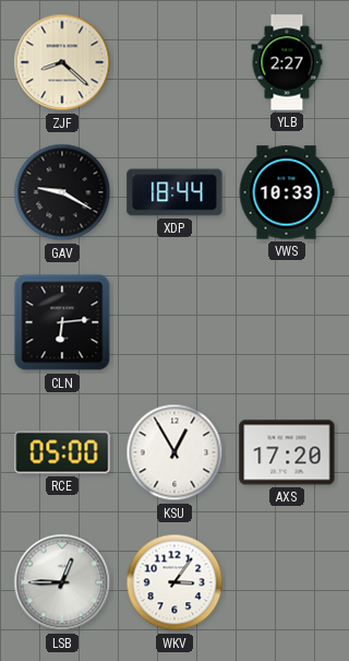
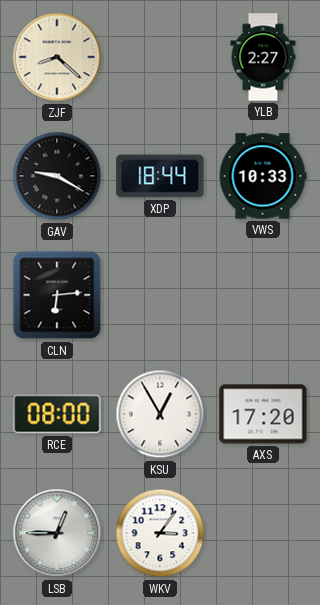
RCE: 05:00 -> 08:00 (57, 414)
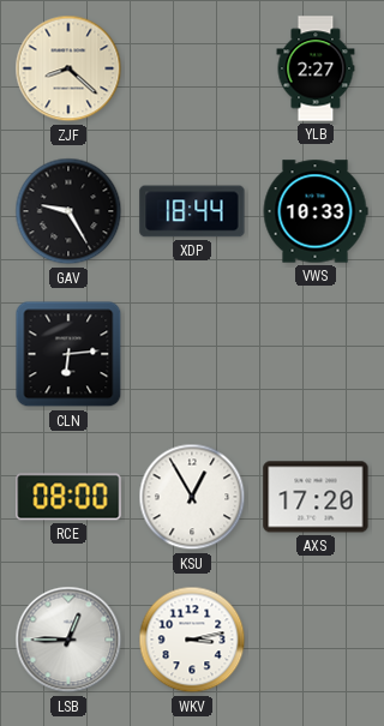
GAV: 9:20 -> 9:25 (68, 211)
WKV: 3:06 -> 3:13 (192, 640)
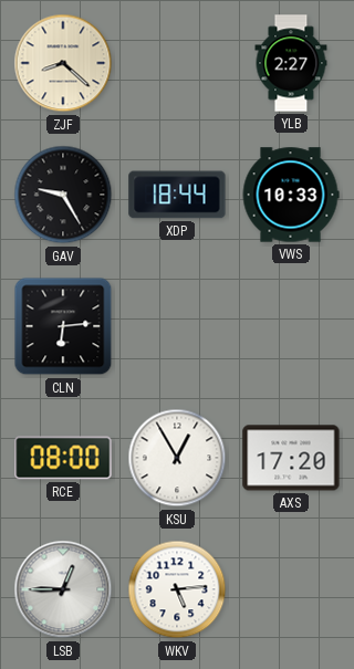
WKV: 3:13 -> 5:14 (177, 589)
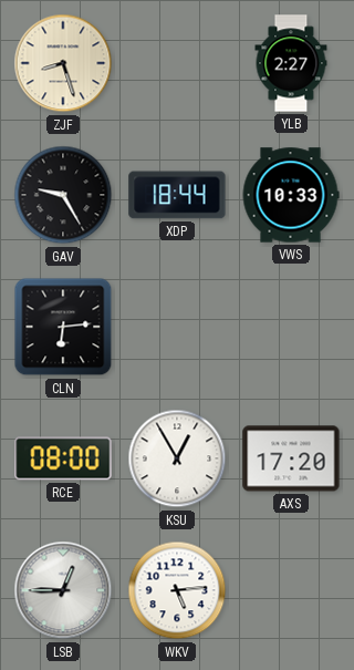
ZJF: 8:22 -> 8:27 (63, 63)
